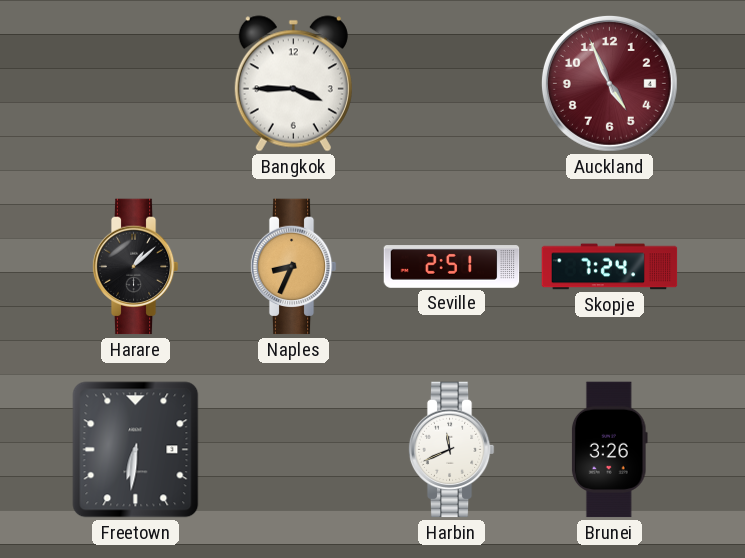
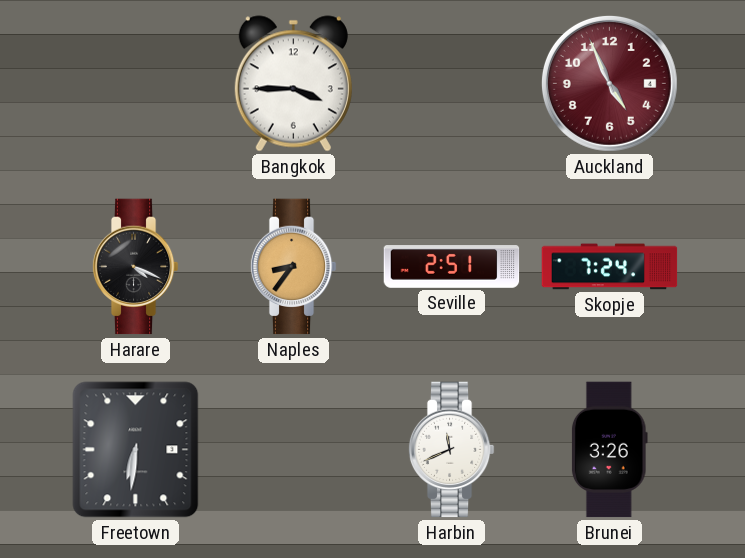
Harare: 1:08 -> 4:19 (135, 267)
Naples: 8:34 -> 8:36 (293, 267)
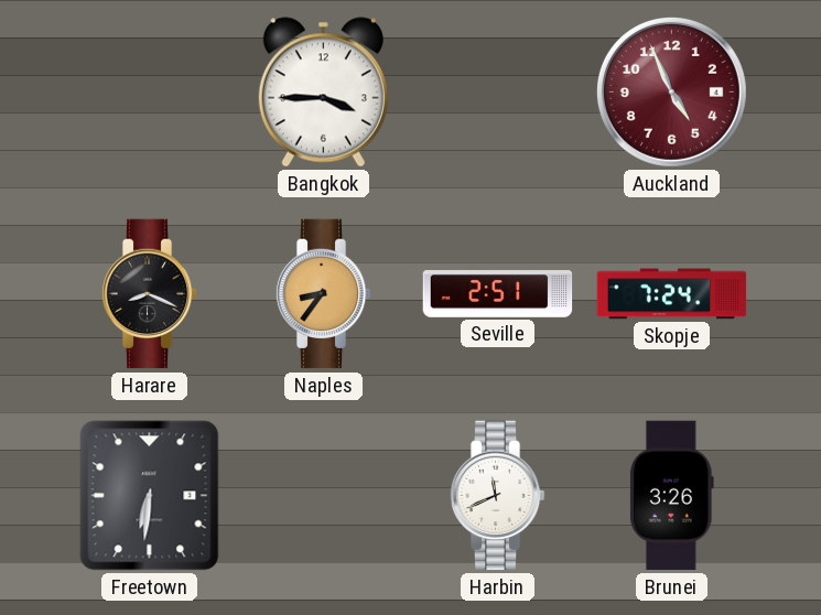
Harare: 4:19 -> 8:19 (149, 294)
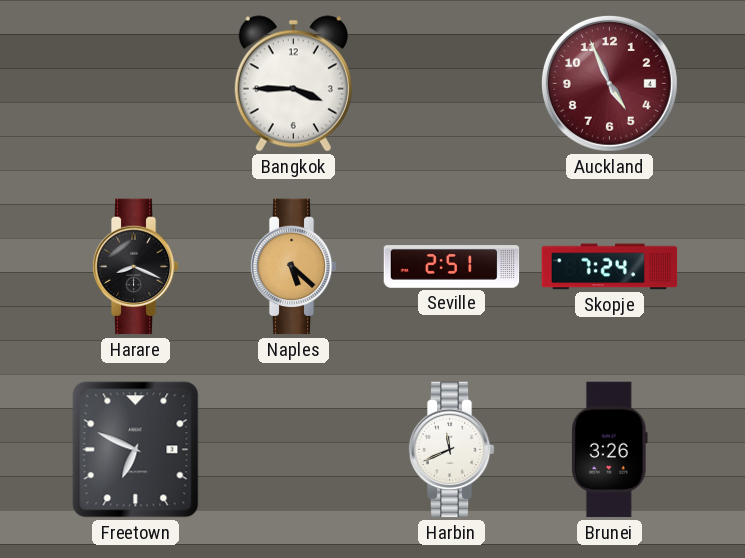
Naples: 8:36 -> 5:22 (293, 267)
Freetown: 6:31 -> 6:49 (136, 450)
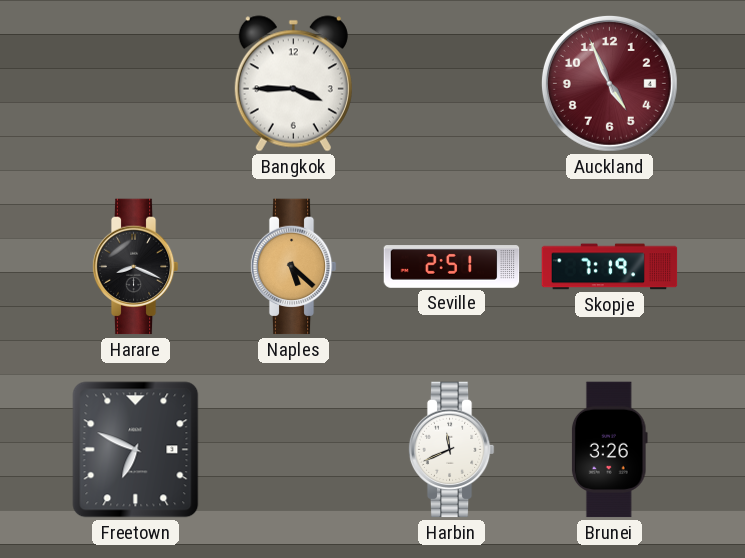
Skopje: 7:24 -> 7:19 (610, 267)
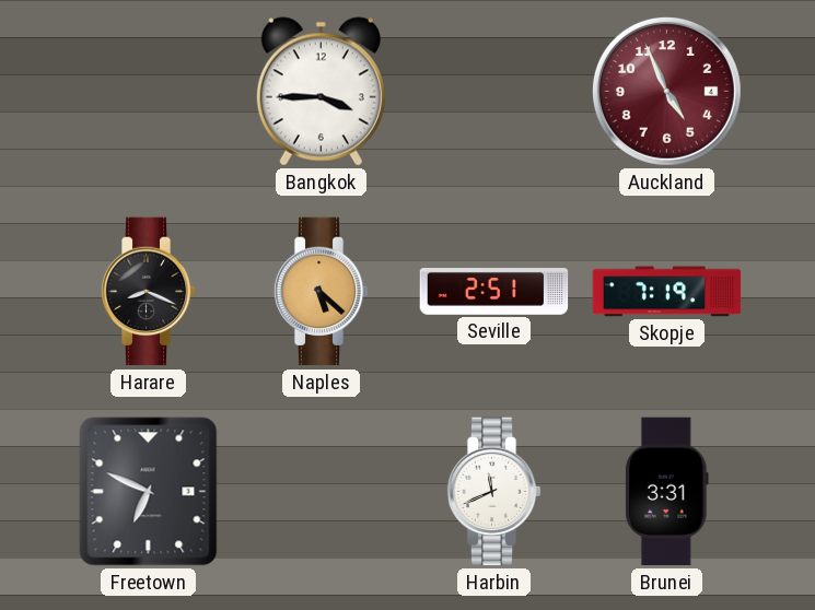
Brunei: 3:26 -> 3:31 (666, 492)
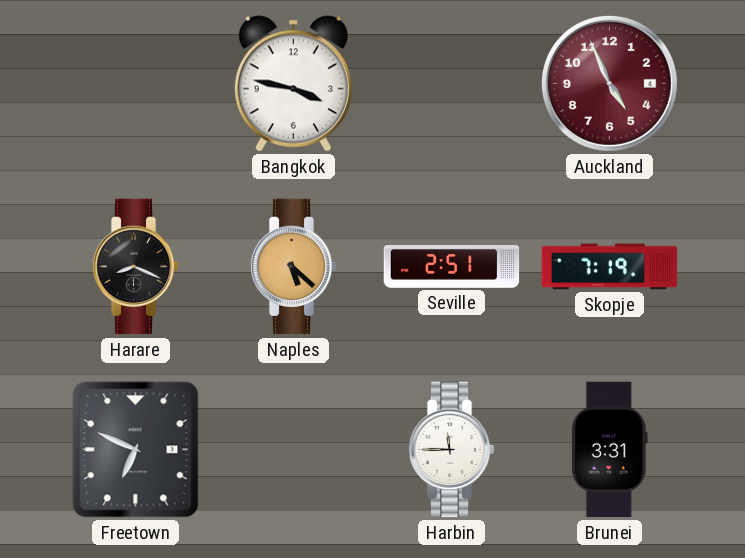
Bangkok: 3:45 -> 3:47 (293, 84)
Harbin: 11:41 -> 11:45 (451, 450)
